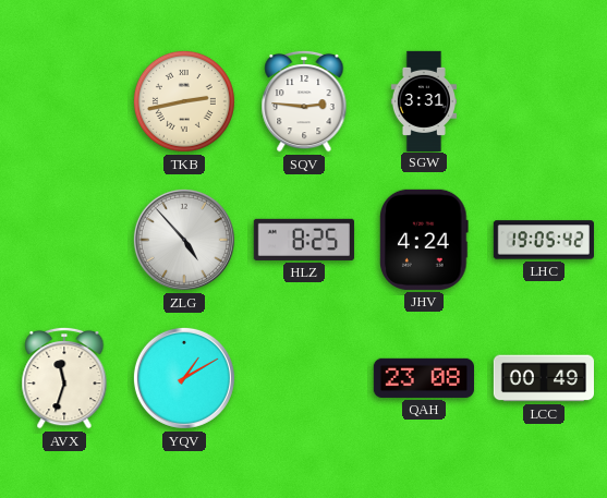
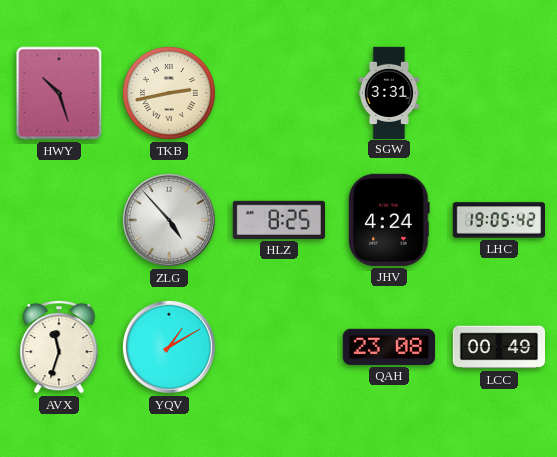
HWY: none -> 10:27 (59, 93)
SQV: 2:46 -> none (304, 101)
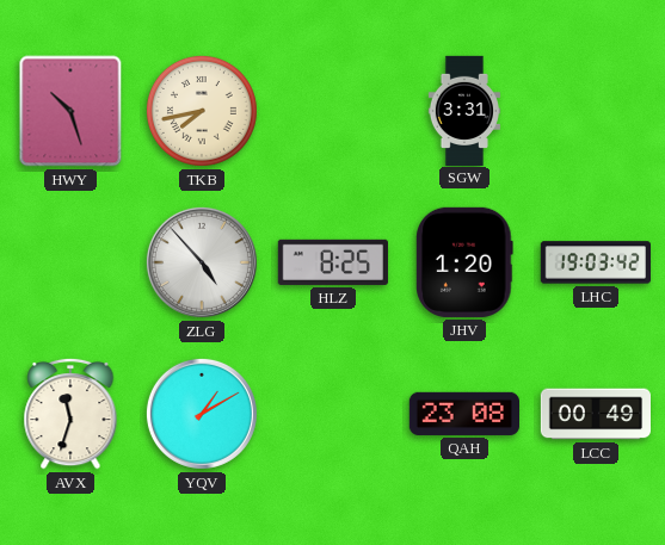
TKB: 2:43 -> 7:43 (202, 111)
JHV: 4:24 -> 1:20 (464, 262)
LHC: 19:05 -> 19:03 (595, 262)
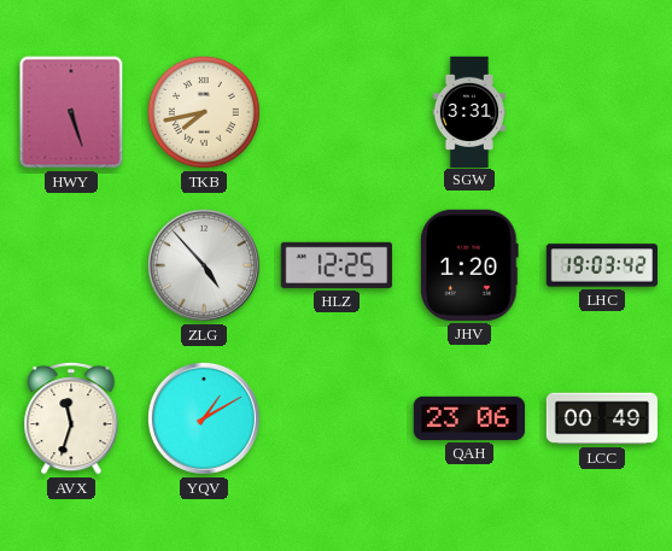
HWY: 10:27 -> 5:27 (71, 112)
HLZ: 8:25 -> 12:25 (337, 265)
QAH: 23:08 -> 23:06 (468, 418)
